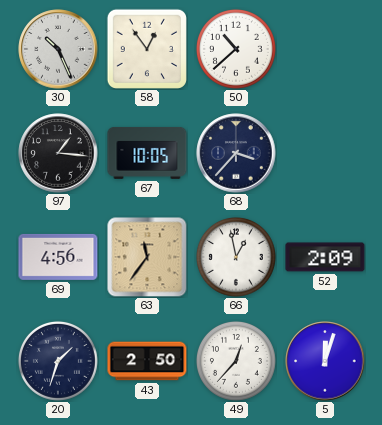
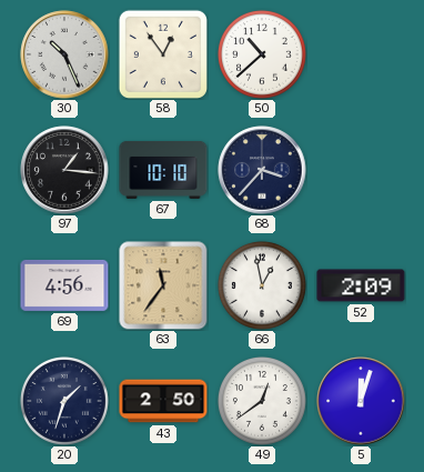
67: 10:05 -> 10:10 (163, 170)
49: 12:37 -> 12:39 (262, 401)
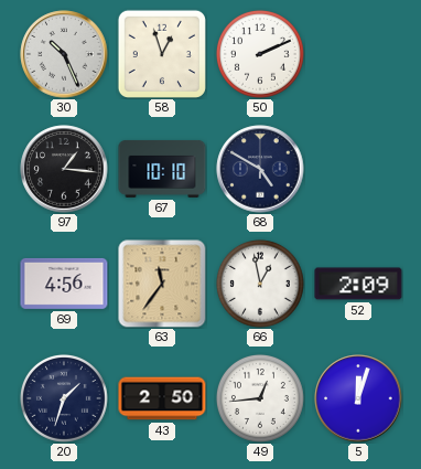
58: 12:54 -> 12:57 (162, 54)
50: 10:38 -> 2:11 (260, 54)
68: 3:37 -> 4:50 (260, 169)
49: 12:39 -> 12:44 (260, 398)
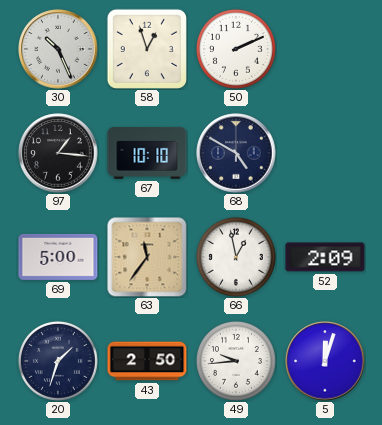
69: 4:56 -> 5:00 (58, 257)
49: 12:44 -> 9:44 (236, 361)
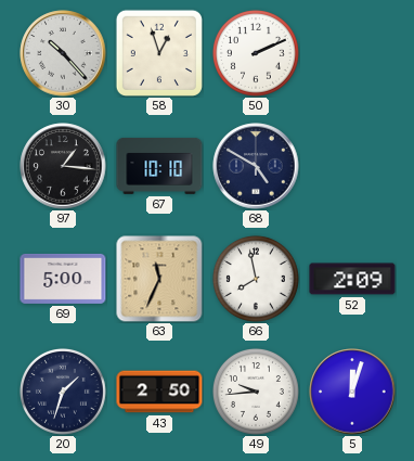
30: 10:26 -> 10:23 (63, 53)
63: 11:36 -> 11:34 (159, 279)
66: 12:58 -> 7:58 (256, 279)
